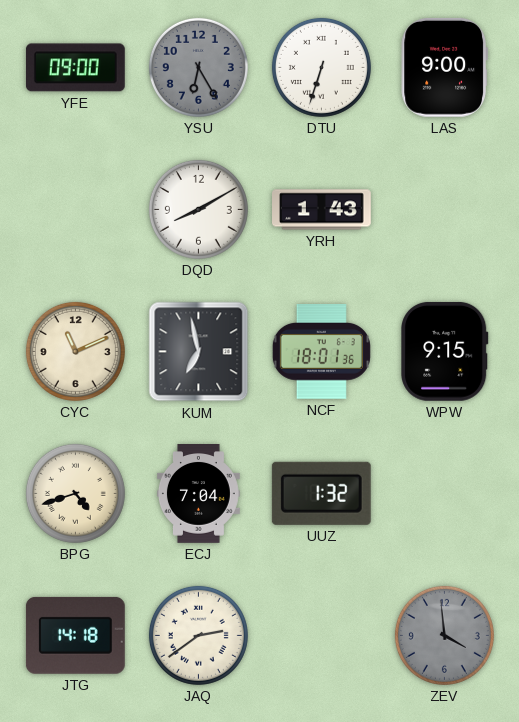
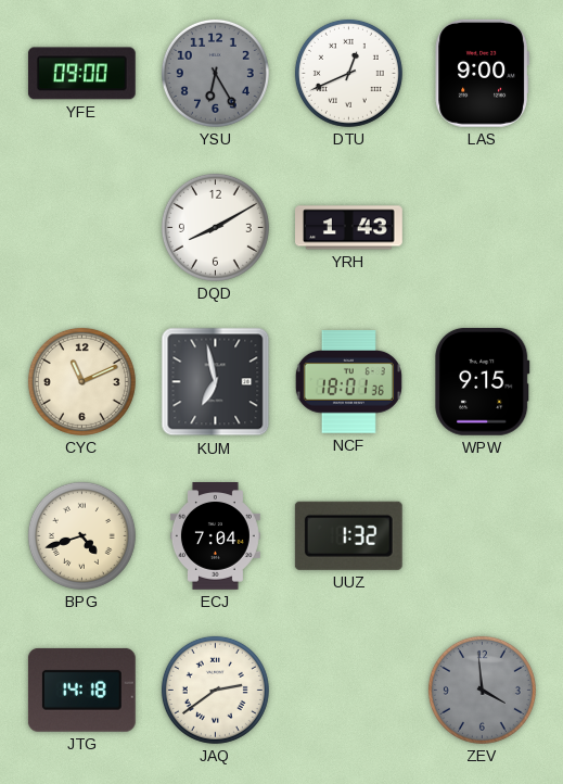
DTU: 6:33 -> 12:41 (348, 73)
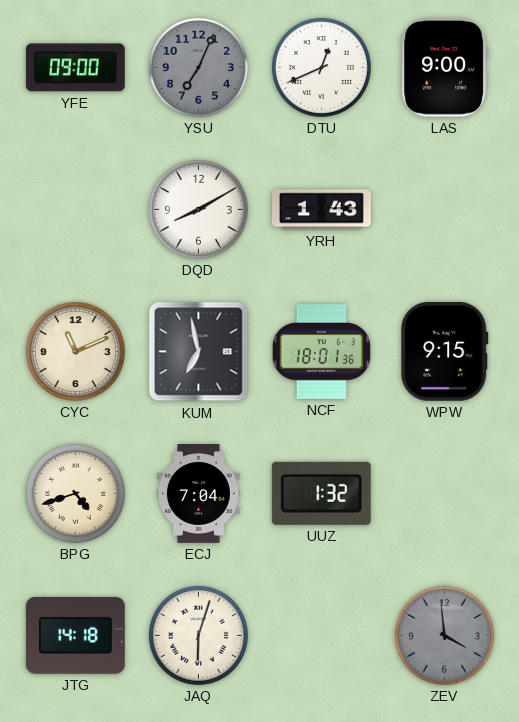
YSU: 6:25 -> 7:04 (198, 67)
JAQ: 2:39 -> 6:03 (198, 635)
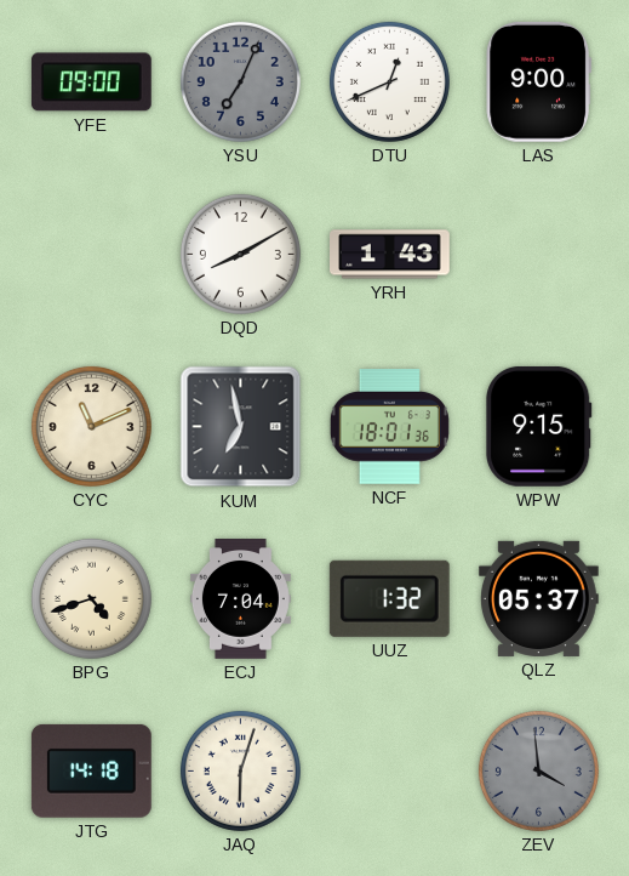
QLZ: none -> 05:37 (539, 598)
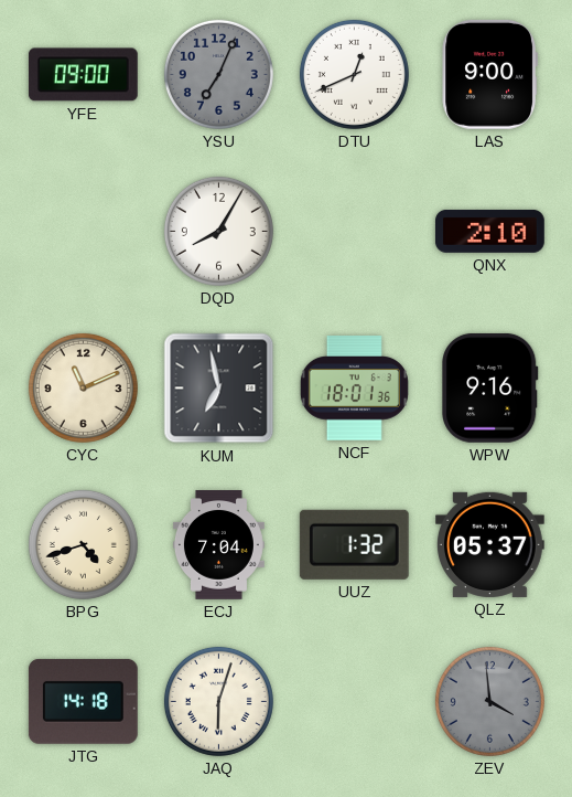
DQD: 8:10 -> 8:05 (218, 231)
YRH: 1:43 -> none (390, 255)
QNX: none -> 2:10 (489, 231)
WPW: 9:15 -> 9:16 (490, 387)
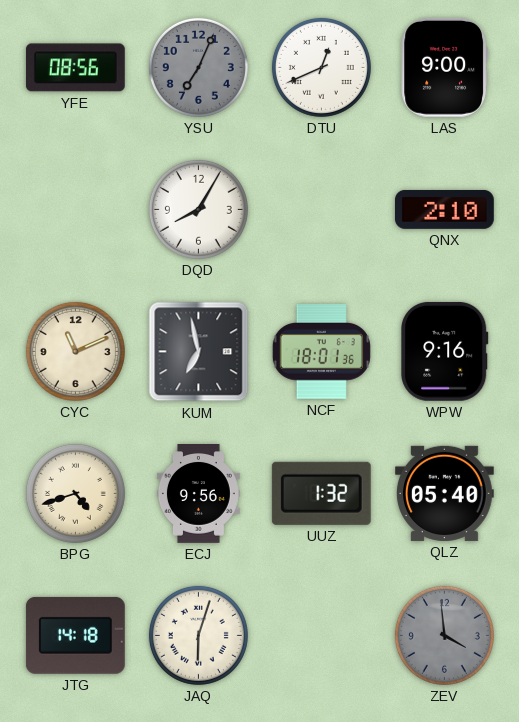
YFE: 09:00 -> 08:56 (75, 68)
ECJ: 7:04 -> 9:56 (198, 494)
QLZ: 05:37 -> 05:40 (445, 493)
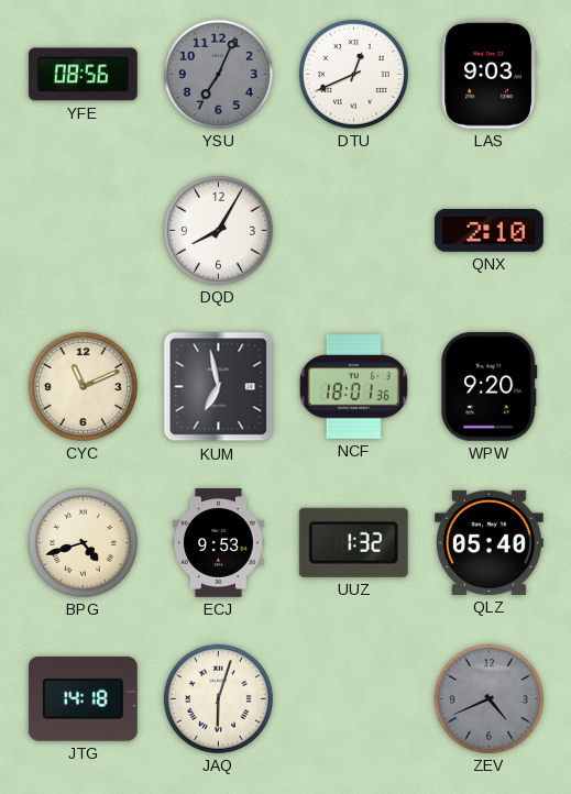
LAS: 9:00 -> 9:03 (488, 74)
WPW: 9:16 -> 9:20 (490, 386)
ECJ: 9:56 -> 9:53 (218, 543)
ZEV: 3:59 -> 4:41 (488, 698)
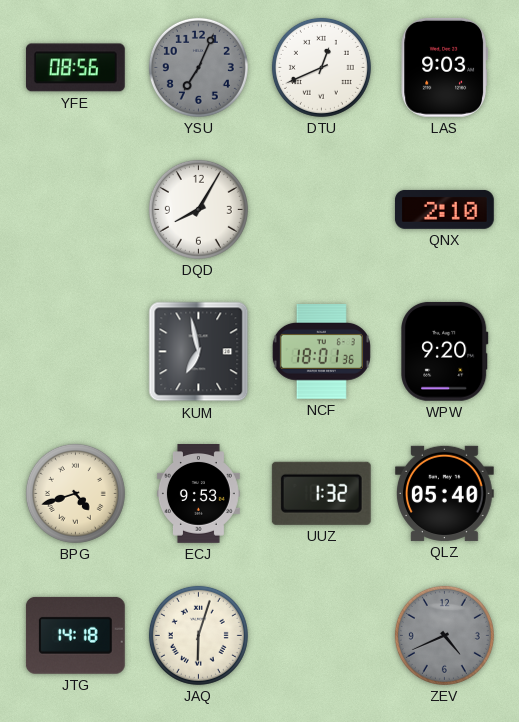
CYC: 11:11 -> none (83, 386)
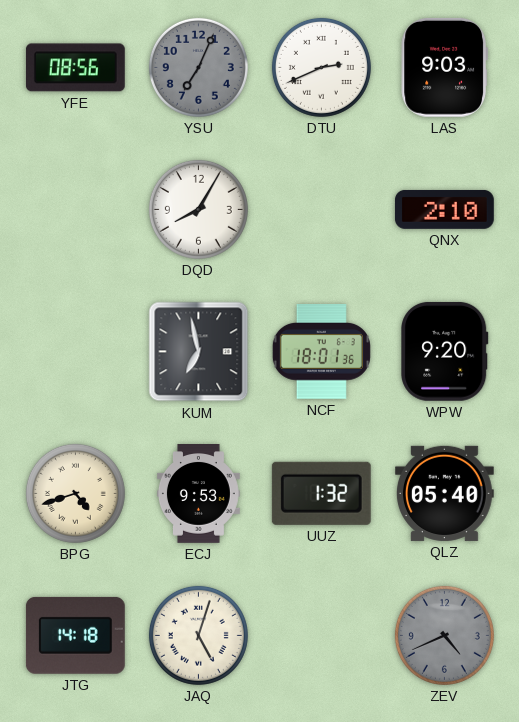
DTU: 12:41 -> 2:41 (321, 67)
JAQ: 6:03 -> 5:03 (198, 635)
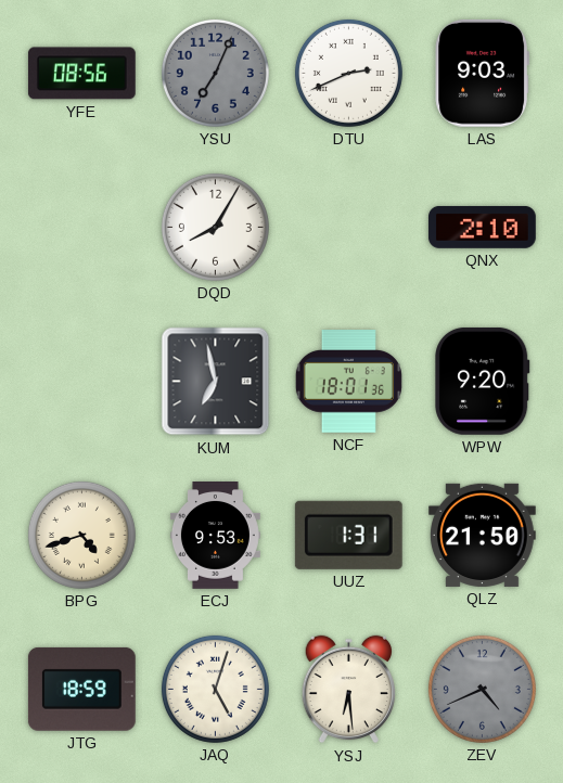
UUZ: 1:32 -> 1:31 (348, 535)
QLZ: 05:40 -> 21:50 (483, 535)
JTG: 14:18 -> 18:59 (81, 689)
YSJ: none -> 6:29 (348, 690)
